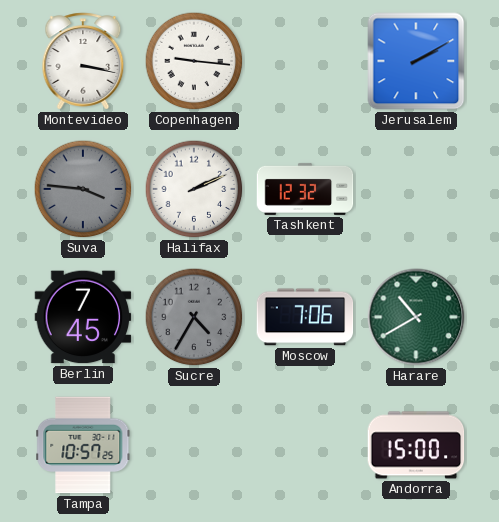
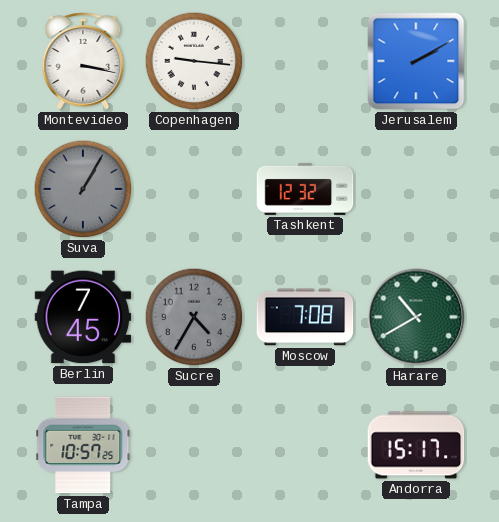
Suva: 3:46 -> 1:05 (83, 189)
Halifax: 2:11 -> none (194, 189)
Moscow: 7:06 -> 7:08 (305, 317)
Andorra: 15:00 -> 15:17 (416, 445)
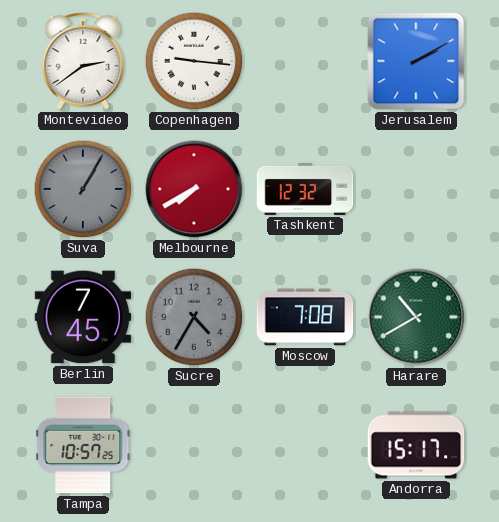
Montevideo: 3:17 -> 2:39 (83, 61)
Melbourne: none -> 7:40 (194, 189)
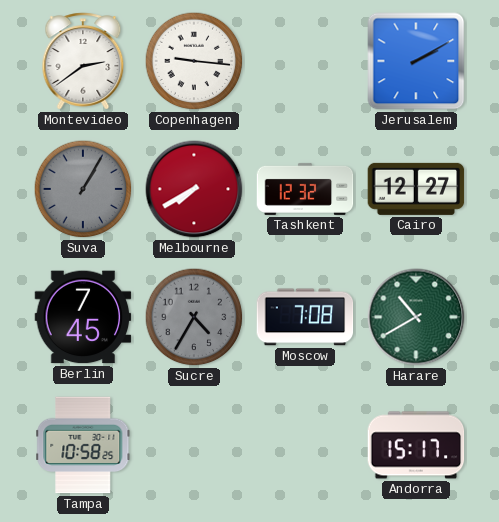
Cairo: none -> 12:27 (416, 189)
Tampa: 10:57 -> 10:58 (83, 445)
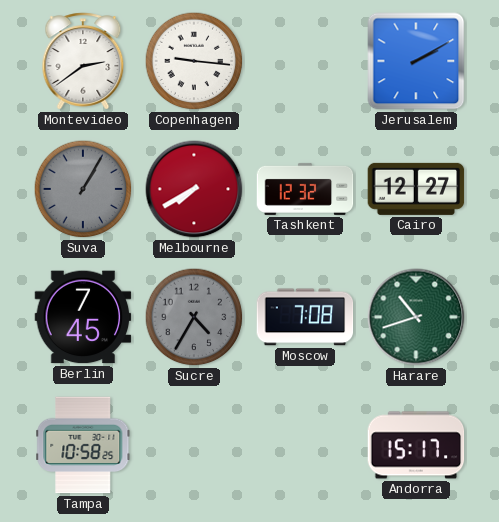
Harare: 10:40 -> 10:42 (416, 317)
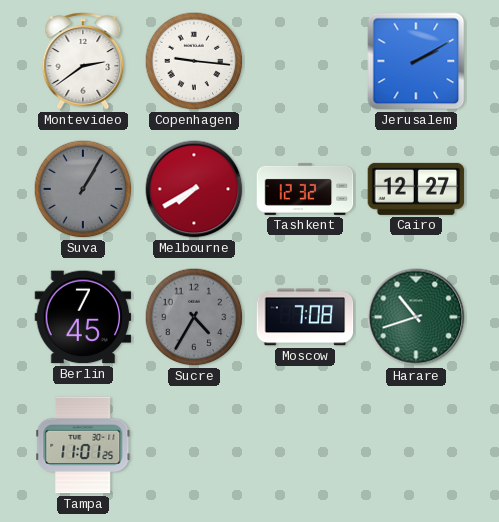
Tampa: 10:58 -> 11:01 (83, 445)
Andorra: 15:17 -> none (416, 445)
